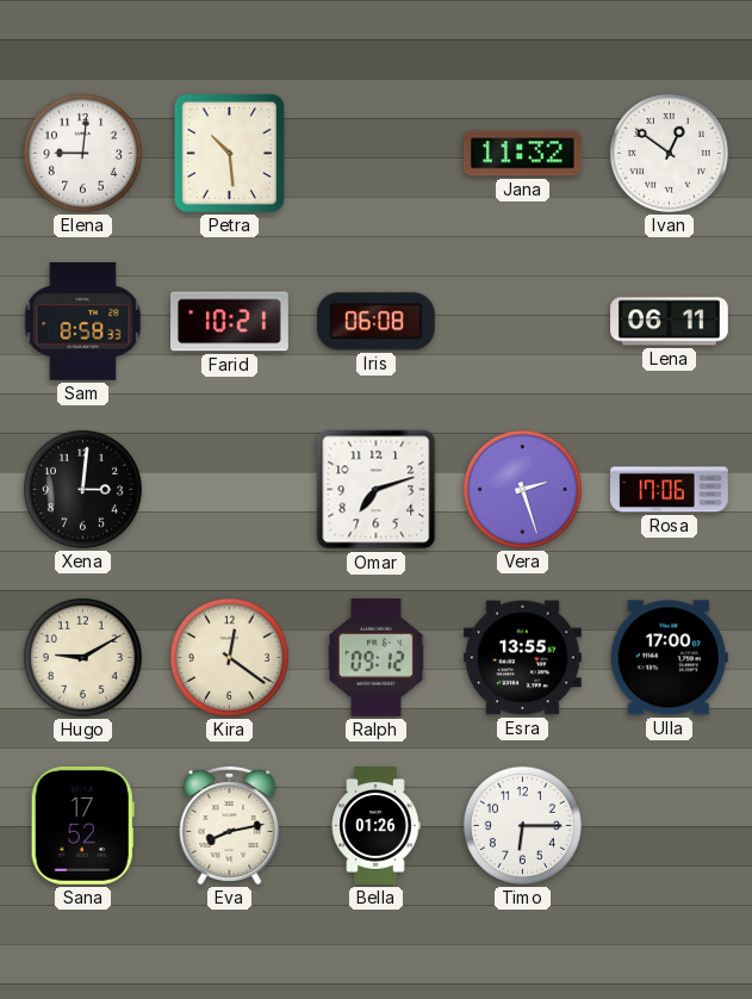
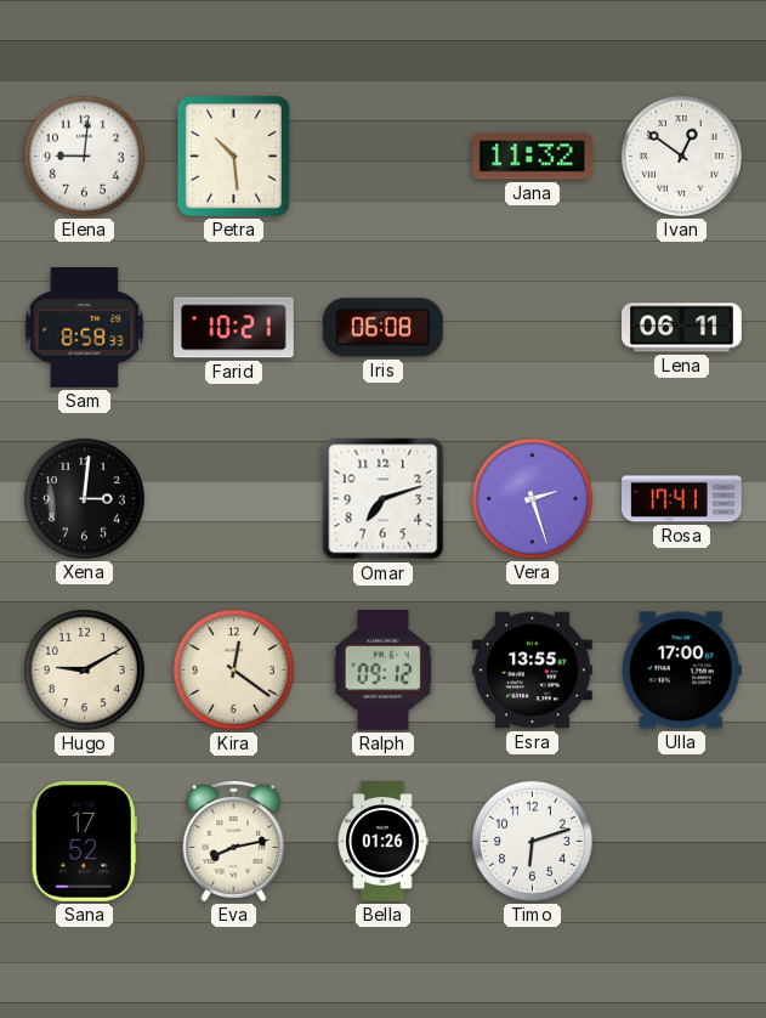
Rosa: 17:06 -> 17:41 (682, 499)
Timo: 6:15 -> 6:12 (532, 841)
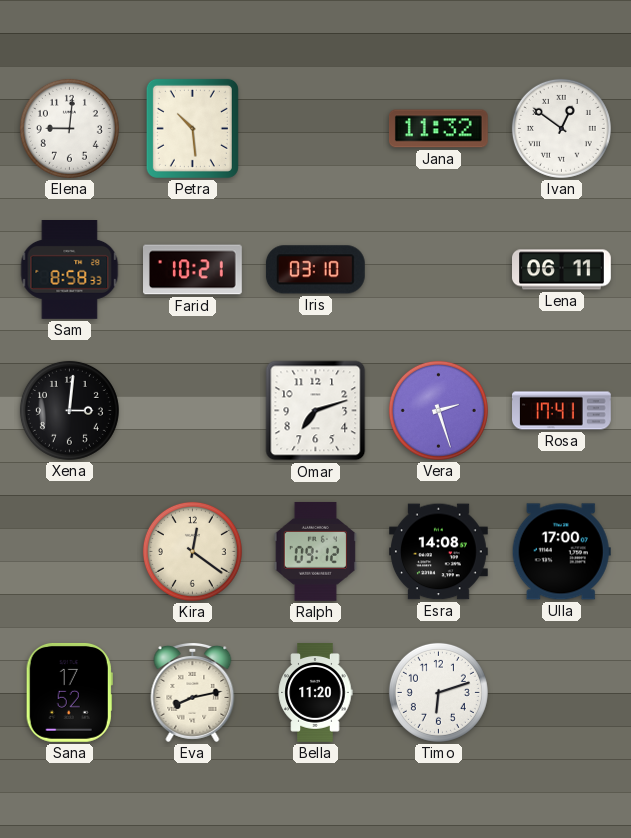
Iris: 06:08 -> 03:10 (315, 270)
Hugo: 9:10 -> none (84, 669)
Esra: 13:55 -> 14:08 (439, 552)
Bella: 01:26 -> 11:20 (315, 693)
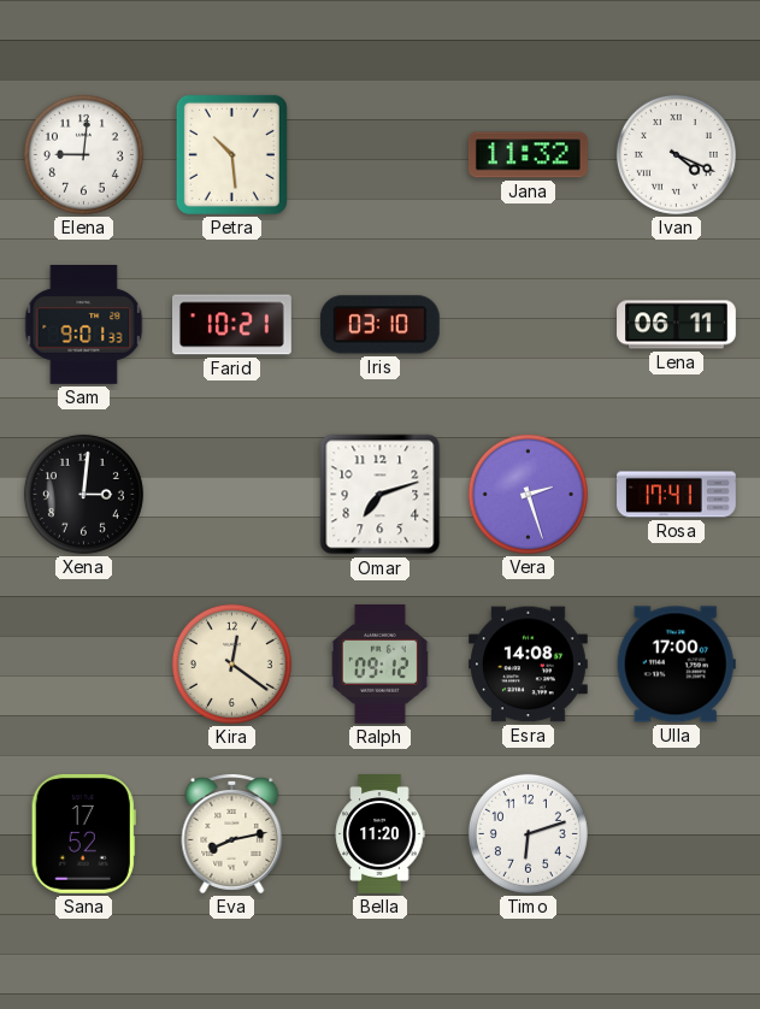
Ivan: 12:51 -> 4:19 (676, 154)
Sam: 8:58 -> 9:01 (84, 325)
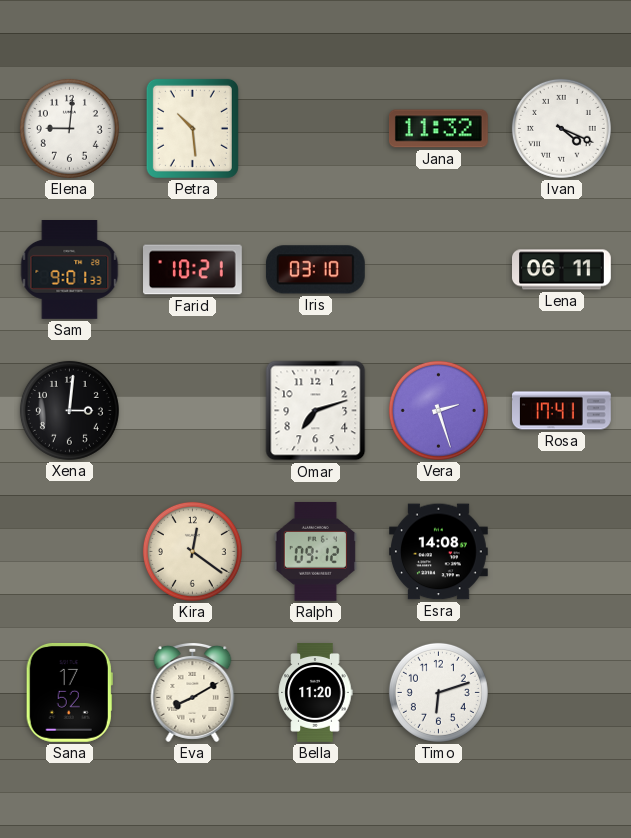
Ulla: 17:00 -> none (676, 665)
Eva: 8:13 -> 8:10 (193, 692)
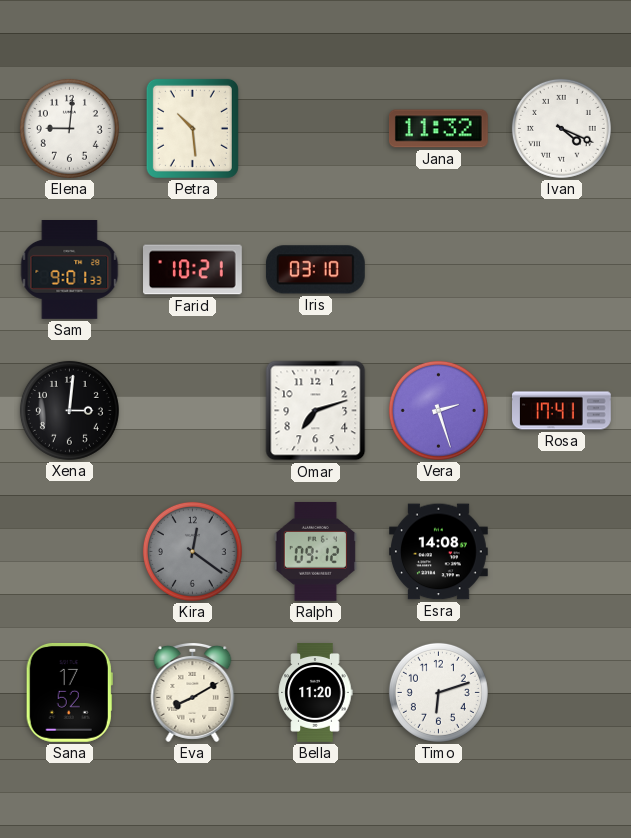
Lena: 06:11 -> none (562, 270)
Kira dial: cream -> grey (192, 551)
